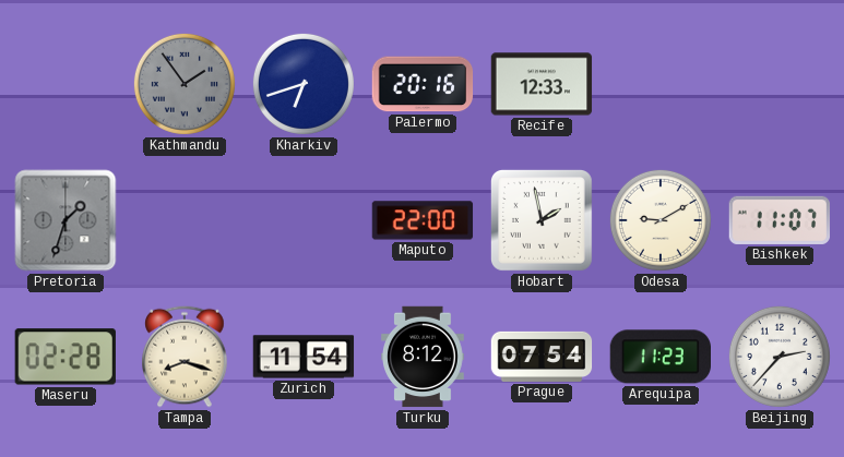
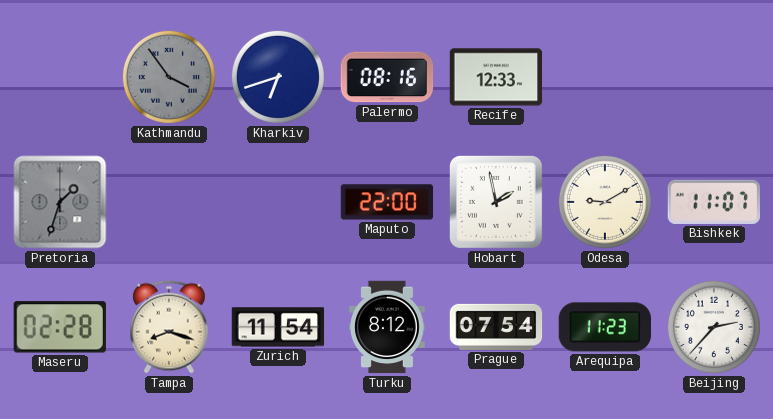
Kathmandu: 1:54 -> 3:54 (169, 77)
Palermo: 20:16 -> 08:16 (387, 77)
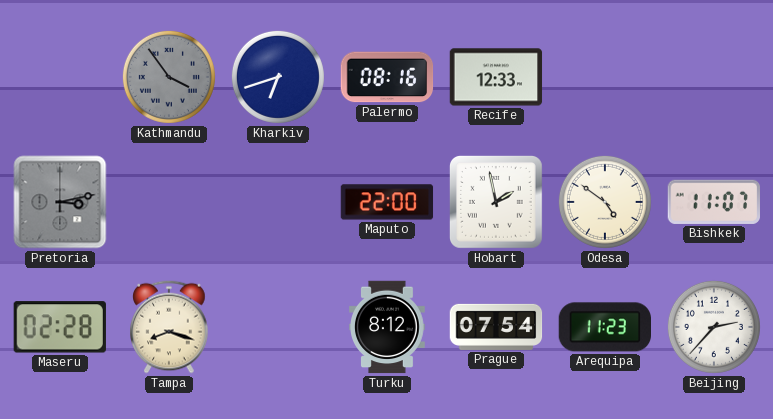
Pretoria: 1:33 -> 3:13 (60, 202)
Odesa: 9:10 -> 4:51 (605, 202)
Zurich: 11:54 -> none (278, 327)
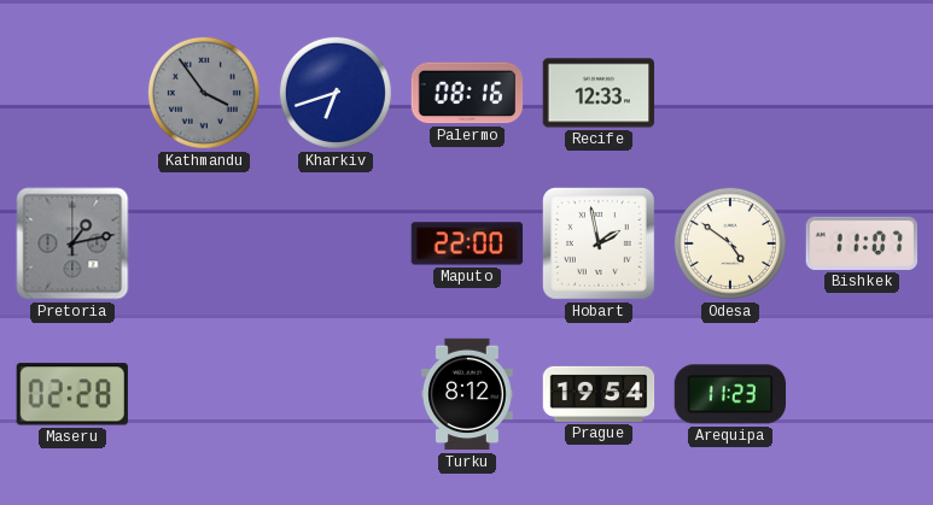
Pretoria: 3:13 -> 1:13 (72, 243)
Tampa: 8:18 -> none (169, 327)
Prague: 07:54 -> 19:54 (599, 394)
Beijing: 2:37 -> none (714, 327)
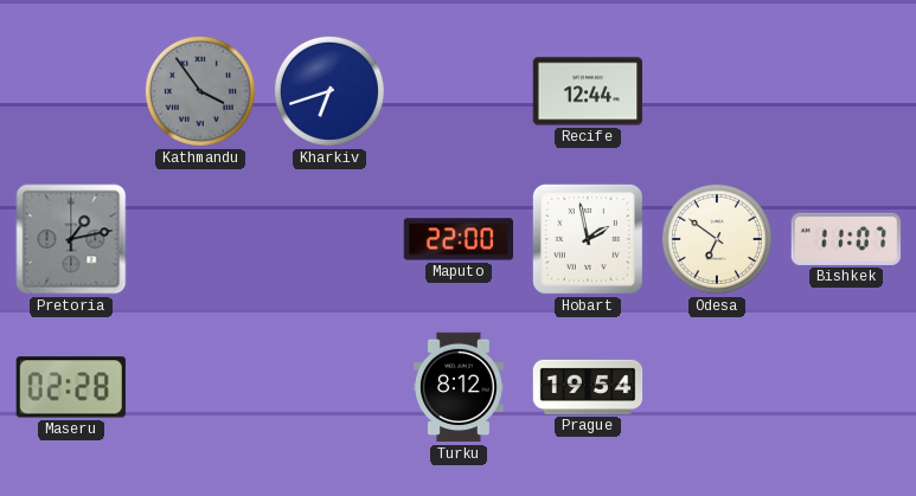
Palermo: 08:16 -> none (467, 93)
Recife: 12:33 -> 12:44 (588, 91)
Odesa: 4:51 -> 6:51 (717, 239)
Arequipa: 11:23 -> none (729, 394)
